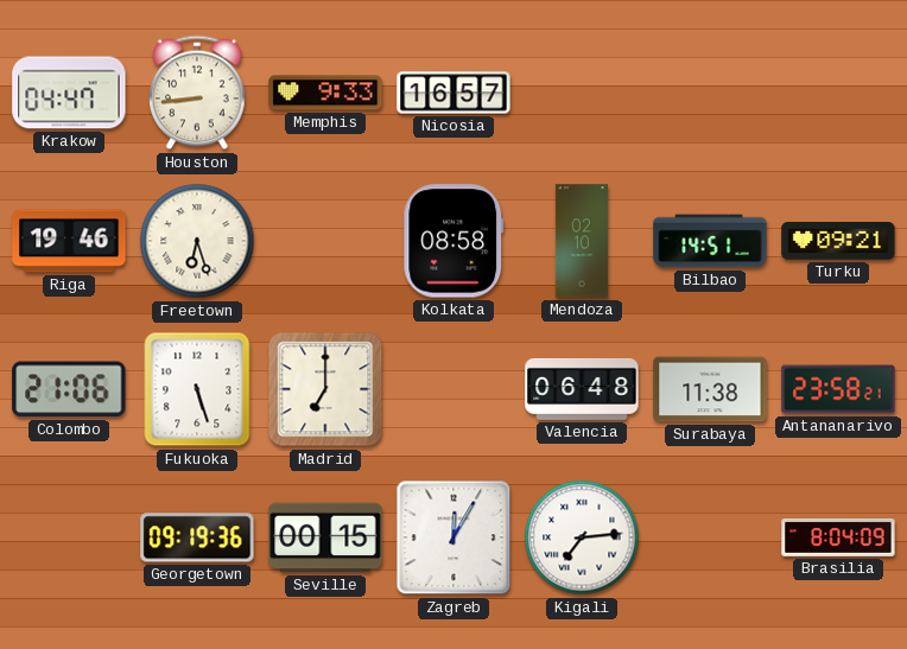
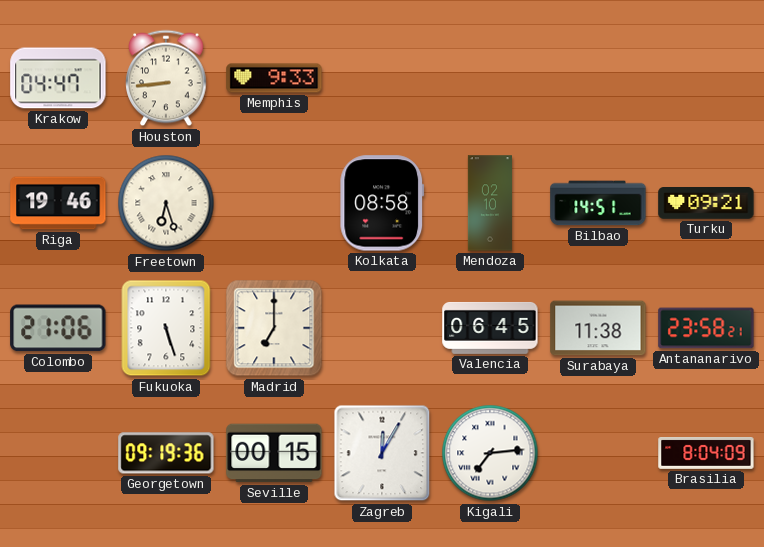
Nicosia: 16:57 -> none (453, 93)
Valencia: 06:48 -> 06:45 (490, 328)
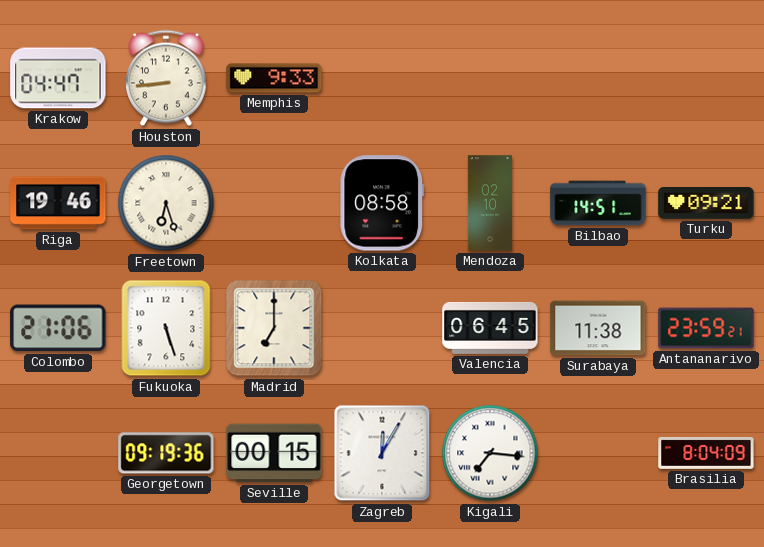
Antananarivo: 23:58 -> 23:59 (706, 328)
Kigali: 7:14 -> 7:16 (490, 453)
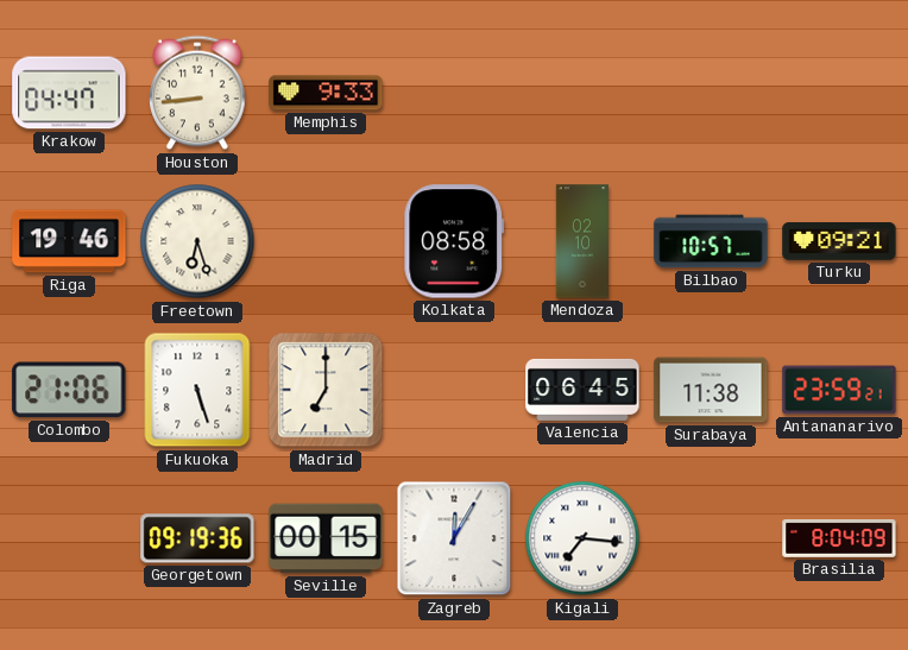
Bilbao: 14:51 -> 10:57 (711, 241)
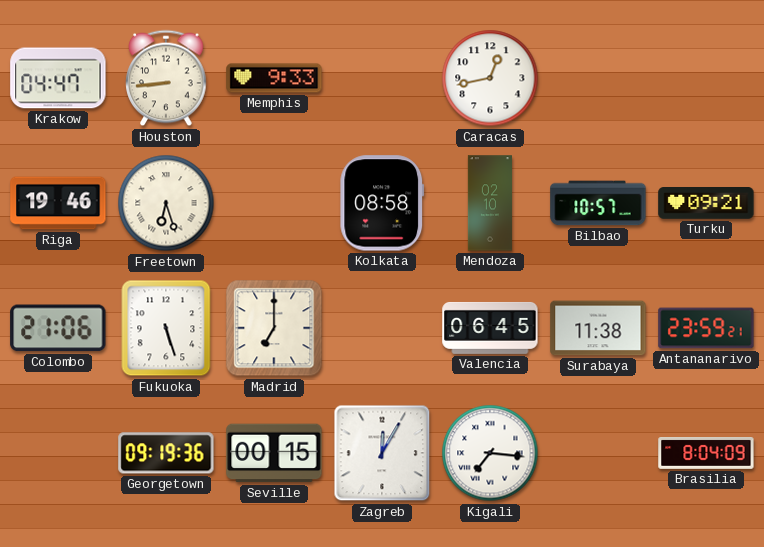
Caracas: none -> 12:43 (490, 78)
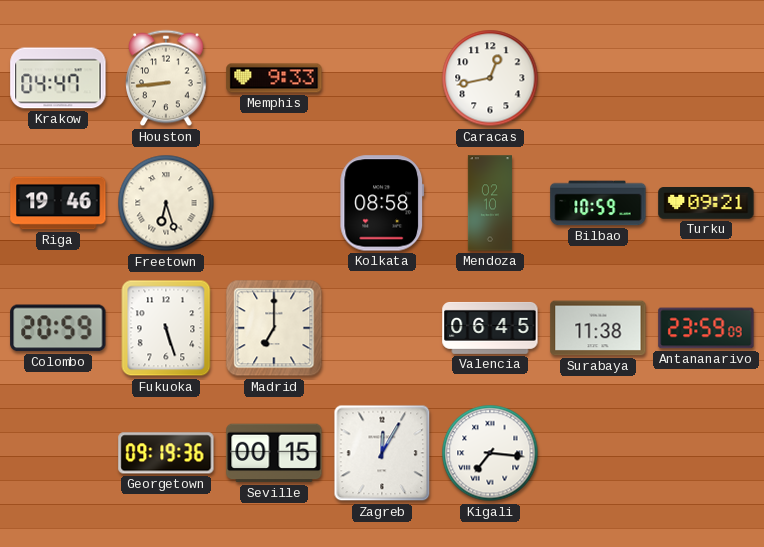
Bilbao: 10:57 -> 10:59 (598, 203)
Colombo: 21:06 -> 20:59 (58, 328)
Antananarivo: 23:59:21 -> 23:59:09 (706, 328)
Brasilia: 8:04 -> none (706, 454)
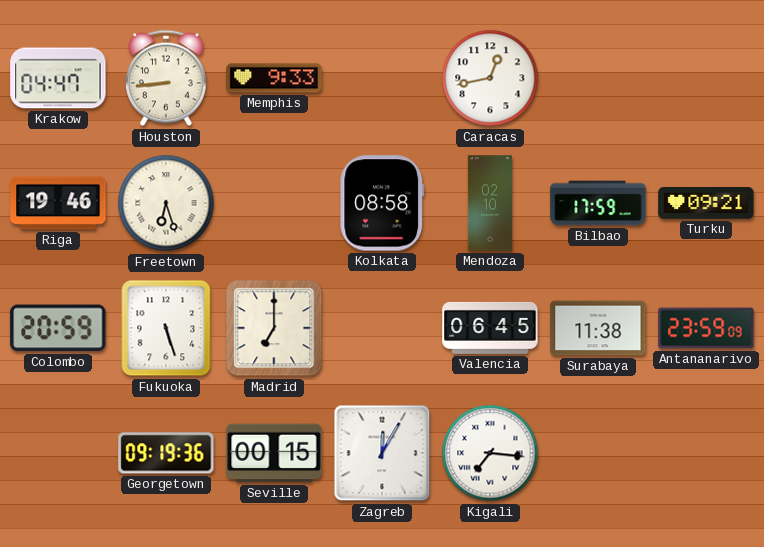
Bilbao: 10:59 -> 17:59 (598, 203)
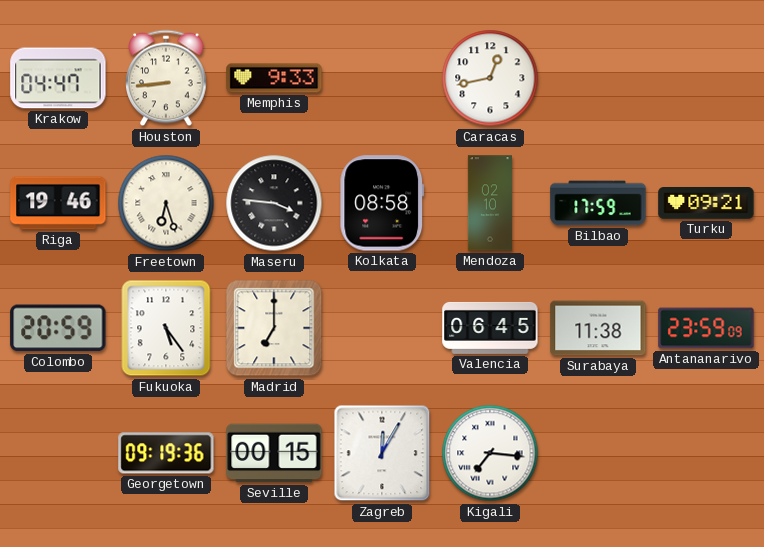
Maseru: none -> 3:46 (274, 203)
Fukuoka: 5:27 -> 5:24 (166, 328)
